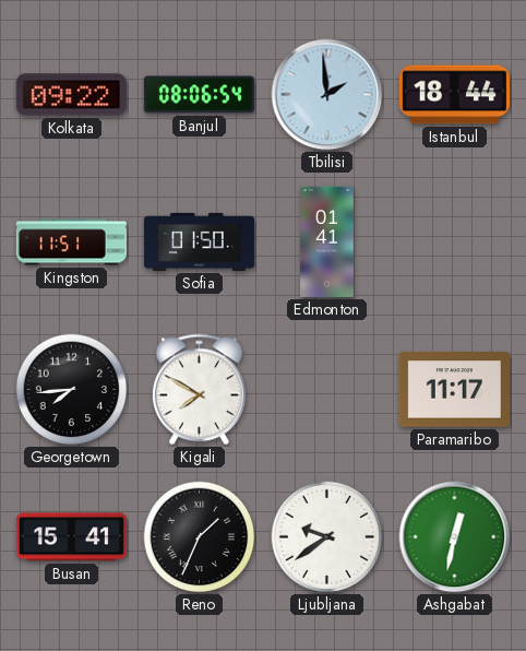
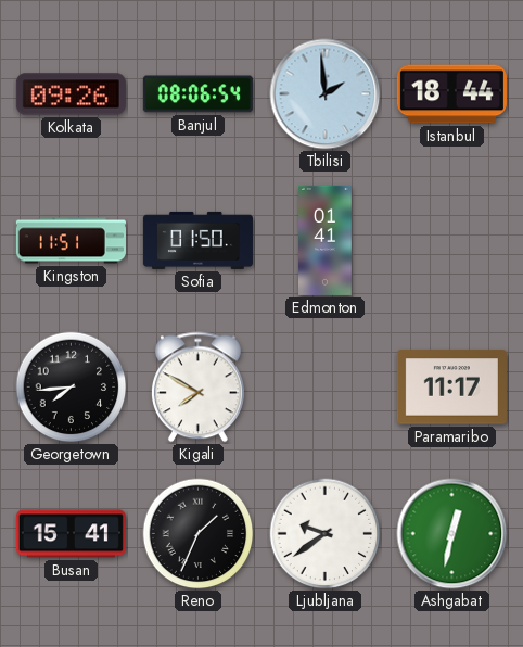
Kolkata: 09:22 -> 09:26 (71, 94)
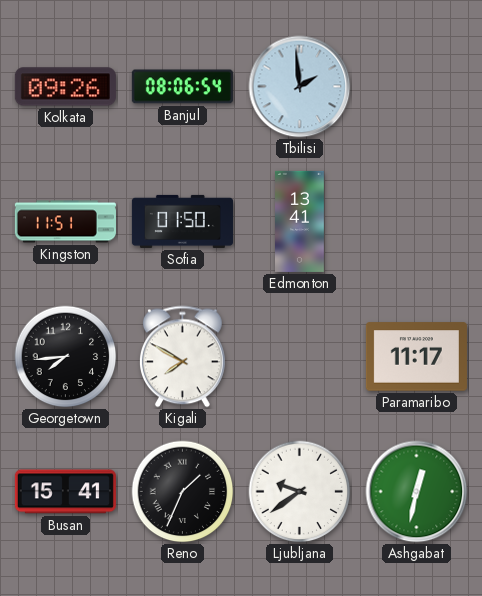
Istanbul: 18:44 -> none (451, 94)
Edmonton: 01:41 -> 13:41 (300, 221)
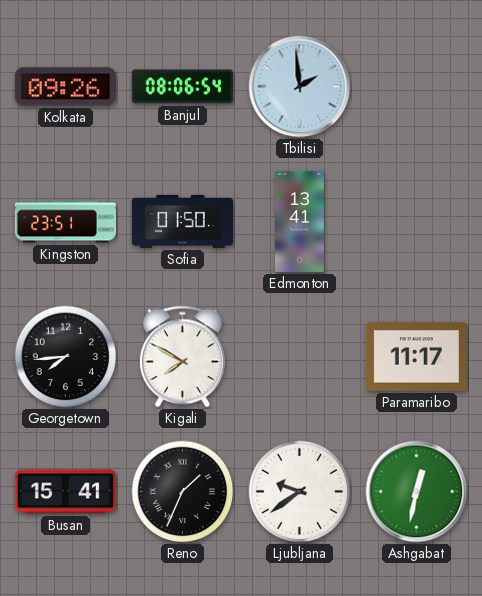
Kingston: 11:51 -> 23:51 (65, 222)
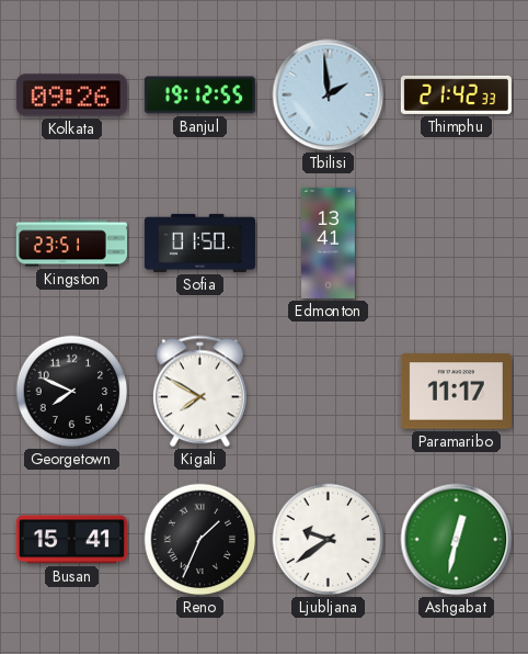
Banjul: 08:06 -> 19:12 (199, 95)
Thimphu: none -> 21:42 (456, 94)
Georgetown: 7:44 -> 7:49 (72, 392)
